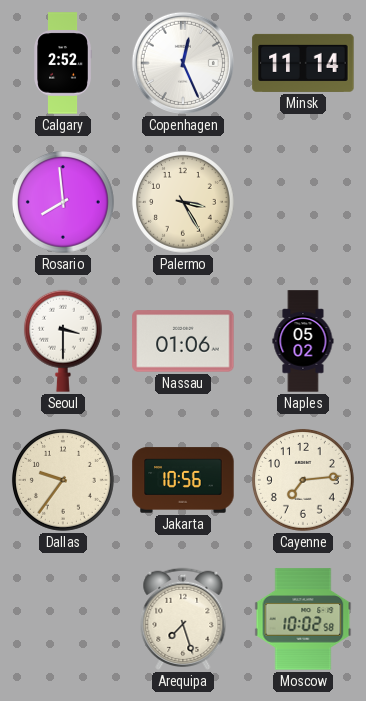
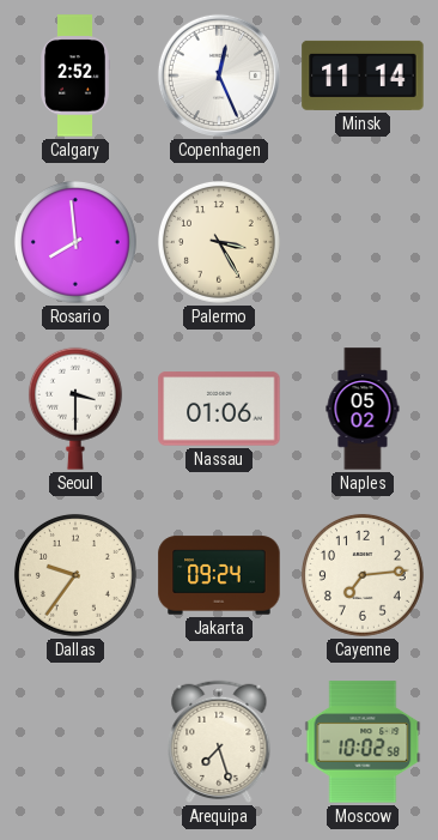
Jakarta: 10:56 -> 09:24 (219, 575)
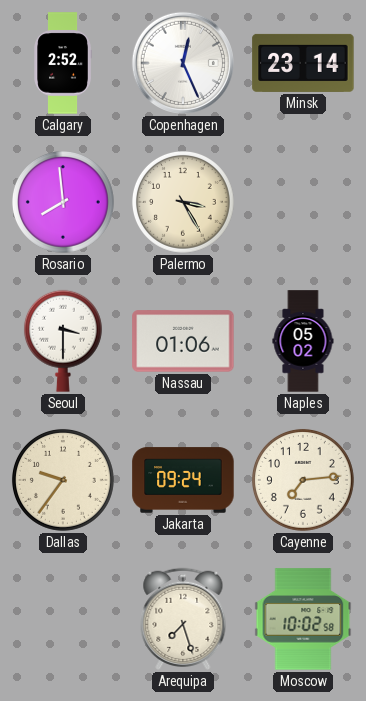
Minsk: 11:14 -> 23:14 (303, 63)
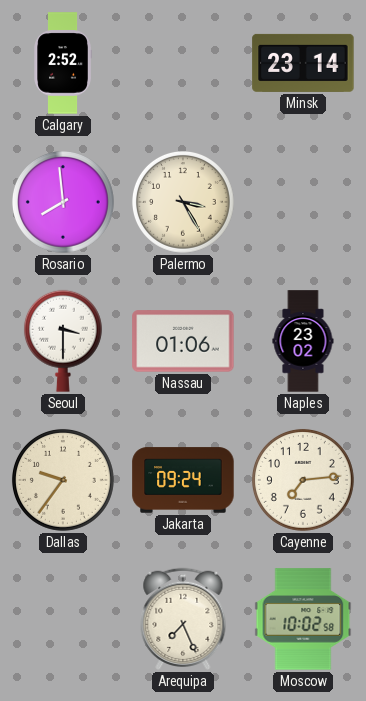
Copenhagen: 12:26 -> none (183, 63)
Naples: 05:02 -> 23:02 (303, 341)
Arequipa: 7:27 -> 7:26 (183, 619)
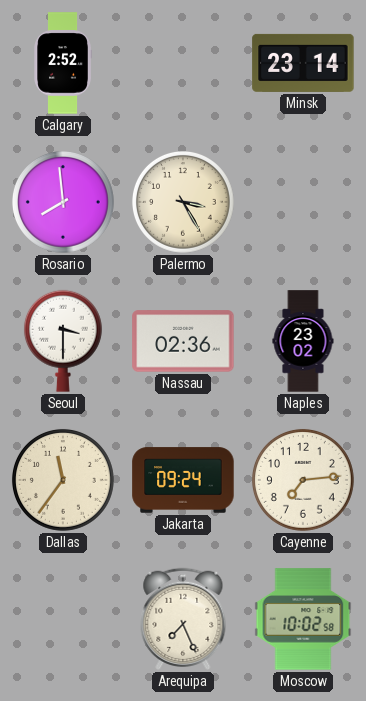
Nassau: 01:06 -> 02:36 (183, 341)
Dallas: 9:36 -> 11:36 (63, 480)
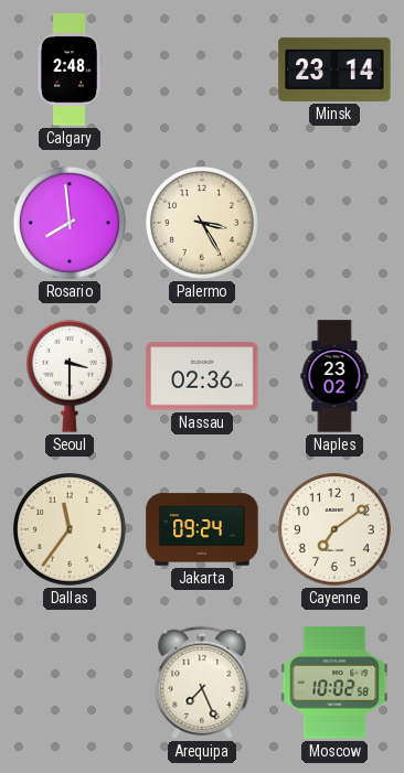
Calgary: 2:52 -> 2:48 (70, 69)
Cayenne: 7:14 -> 7:09 (334, 529)
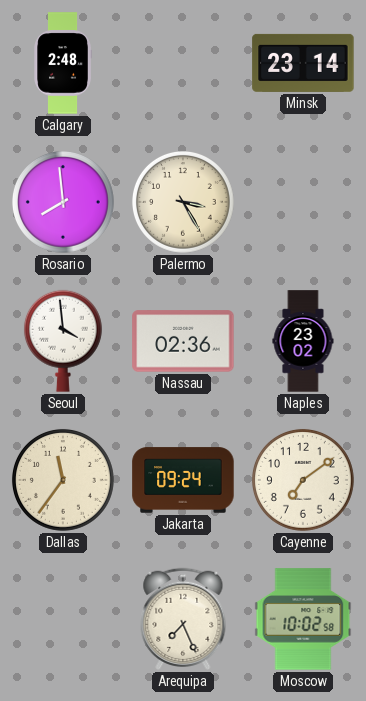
Seoul: 3:30 -> 3:59 (63, 341)
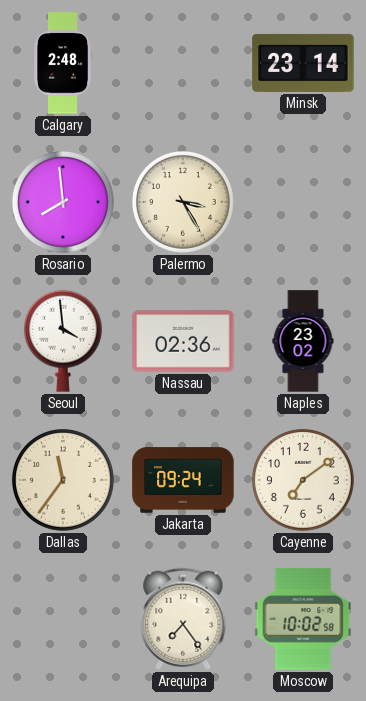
Arequipa: 7:26 -> 7:24 (183, 619)
